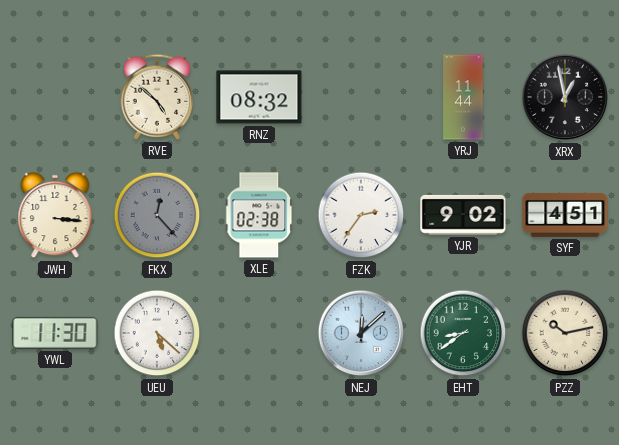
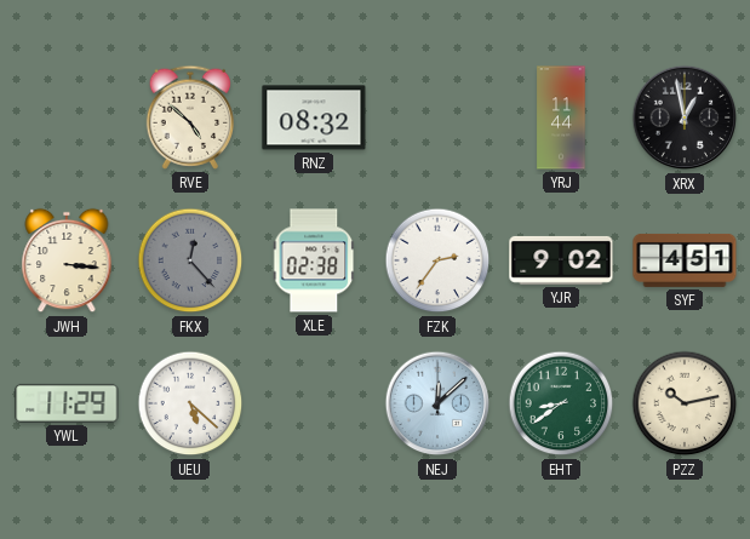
YWL: 11:30 -> 11:29 (67, 403)
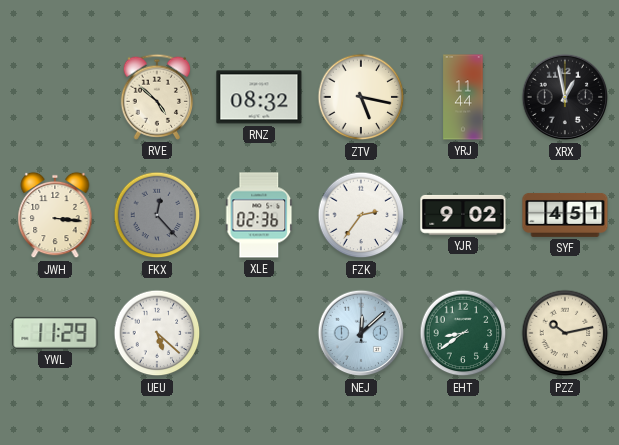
ZTV: none -> 5:17 (361, 97)
XLE: 02:38 -> 02:36 (260, 215)
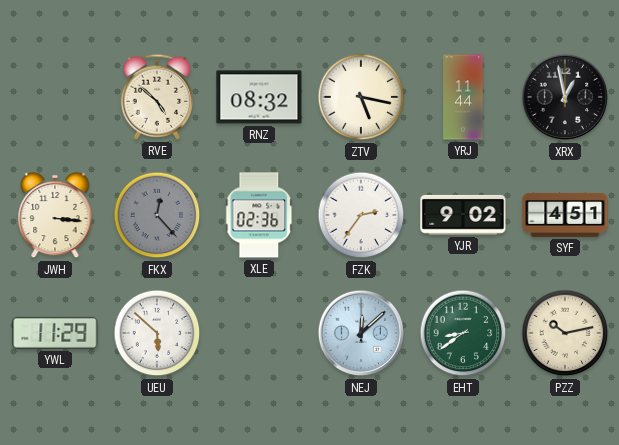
UEU: 5:22 -> 5:52 (157, 333)
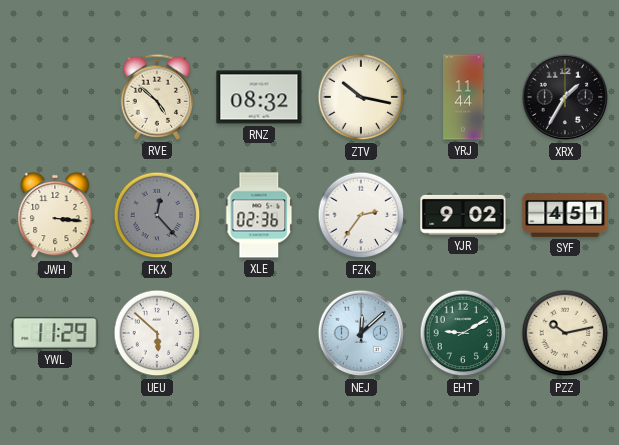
ZTV: 5:17 -> 10:17 (361, 97)
XRX: 12:58 -> 1:35 (565, 97)
EHT: 8:39 -> 9:10 (463, 333)
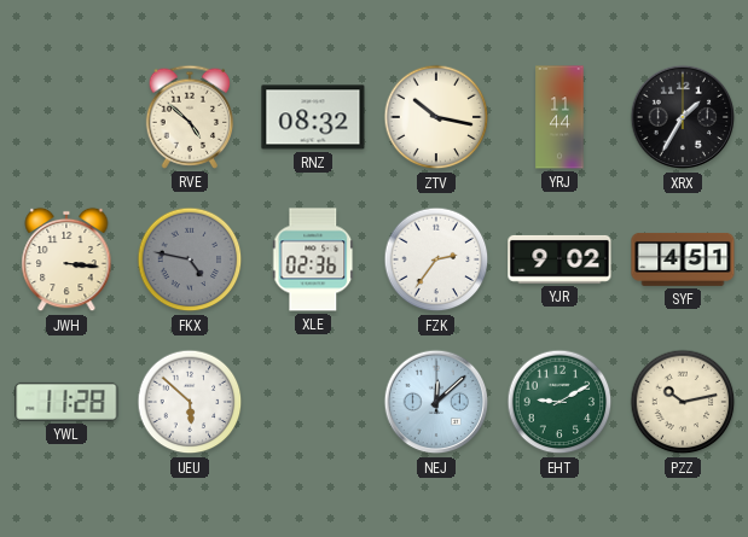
FKX: 12:23 -> 4:47 (190, 259)
YWL: 11:29 -> 11:28 (66, 402)
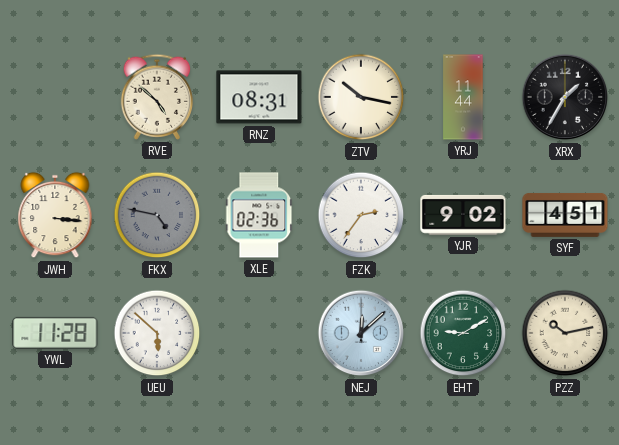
RNZ: 08:32 -> 08:31 (259, 97)
